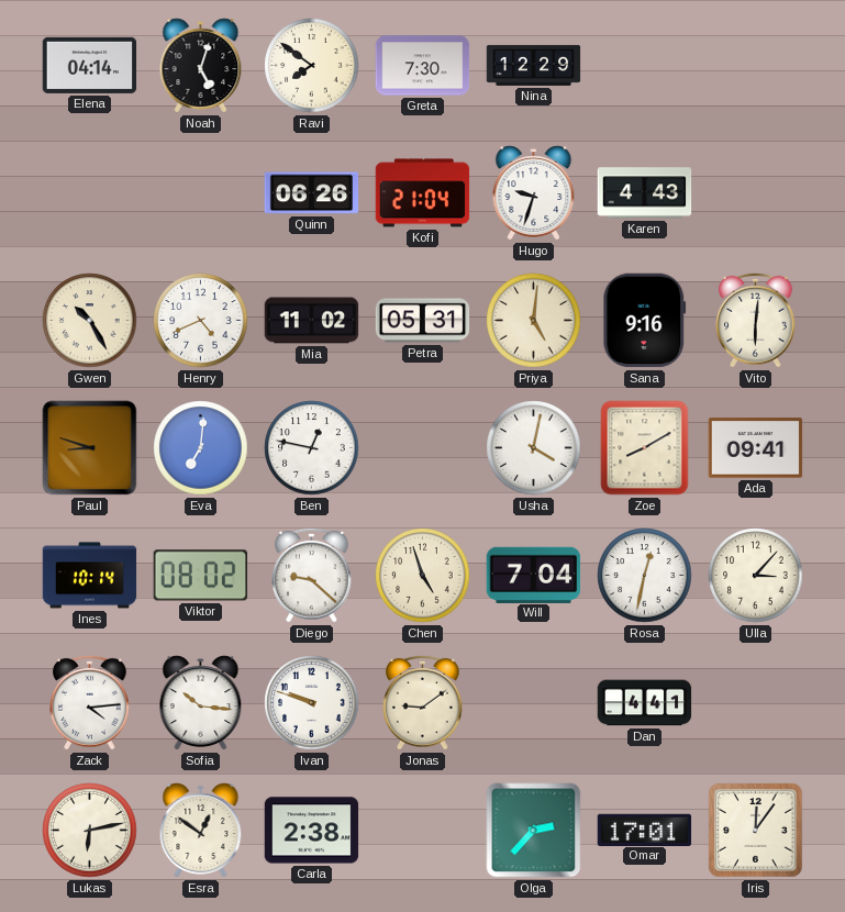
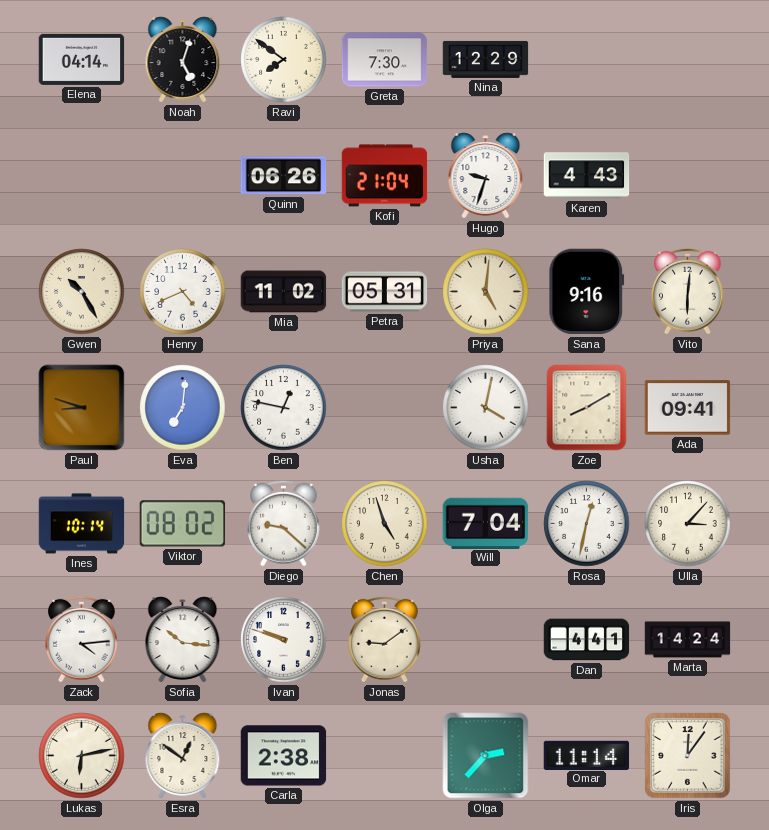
Marta: none -> 14:24 (688, 640)
Omar: 17:01 -> 11:14 (587, 755)
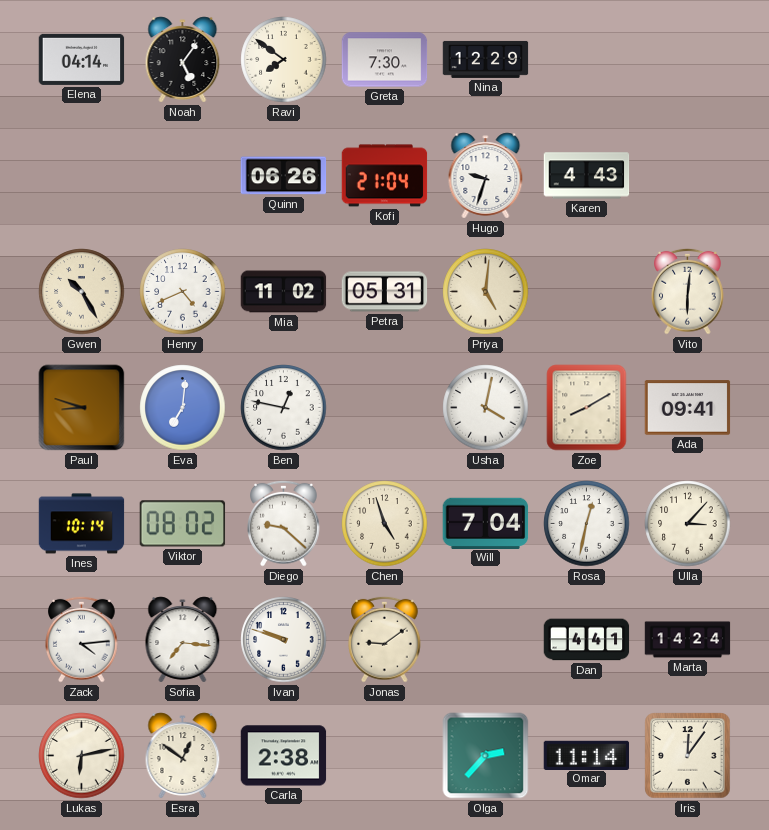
Noah: 5:03 -> 5:06 (183, 60)
Sana: 9:16 -> none (587, 292)
Sofia: 10:16 -> 7:16 (183, 640)
